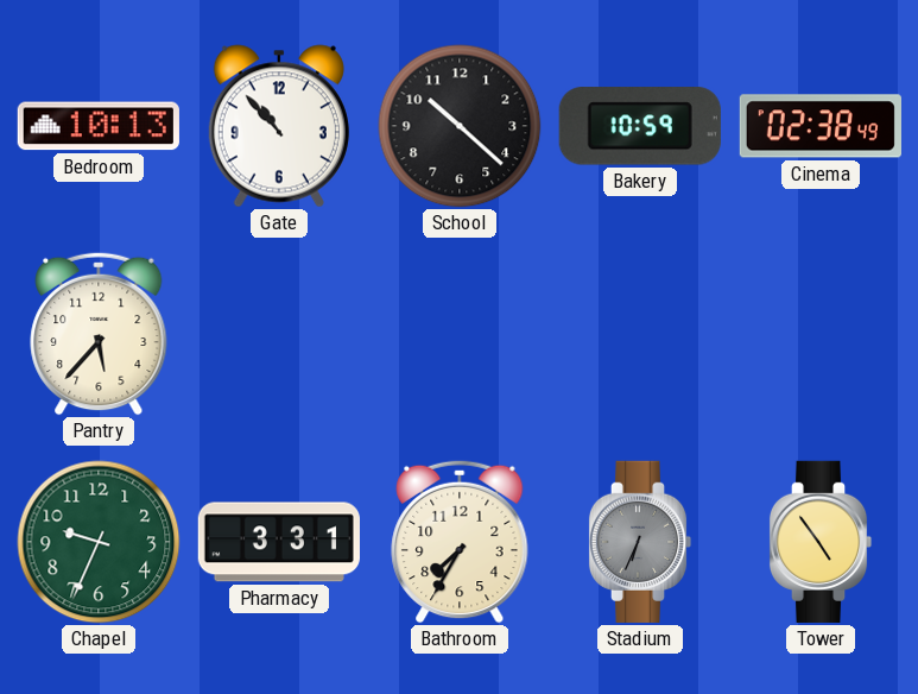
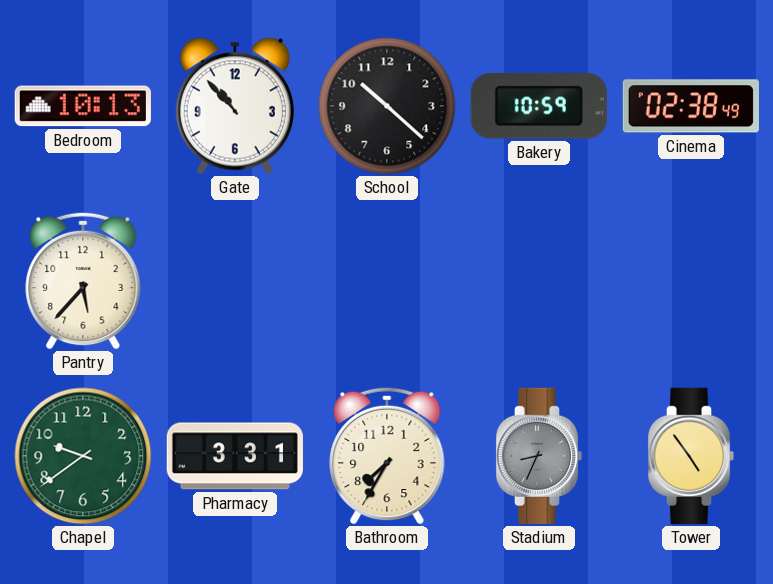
Chapel: 9:34 -> 9:39 (83, 456)
Stadium: 6:34 -> 8:34 (539, 456)
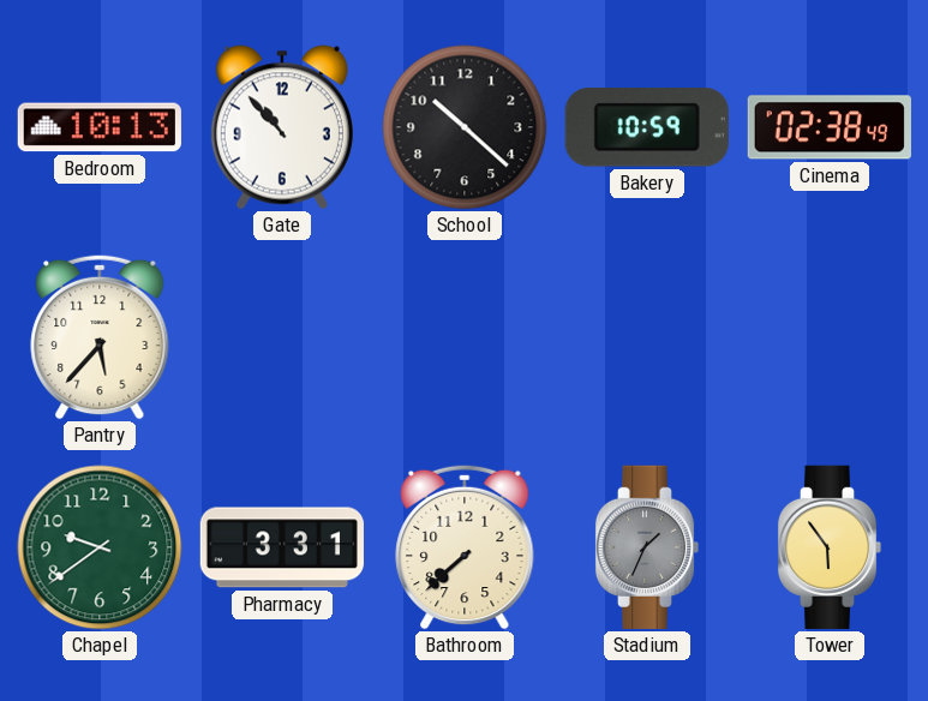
Bathroom: 7:35 -> 7:38 (465, 547)
Stadium: 8:34 -> 1:34 (647, 547)
Tower: 4:54 -> 5:54 (830, 547)
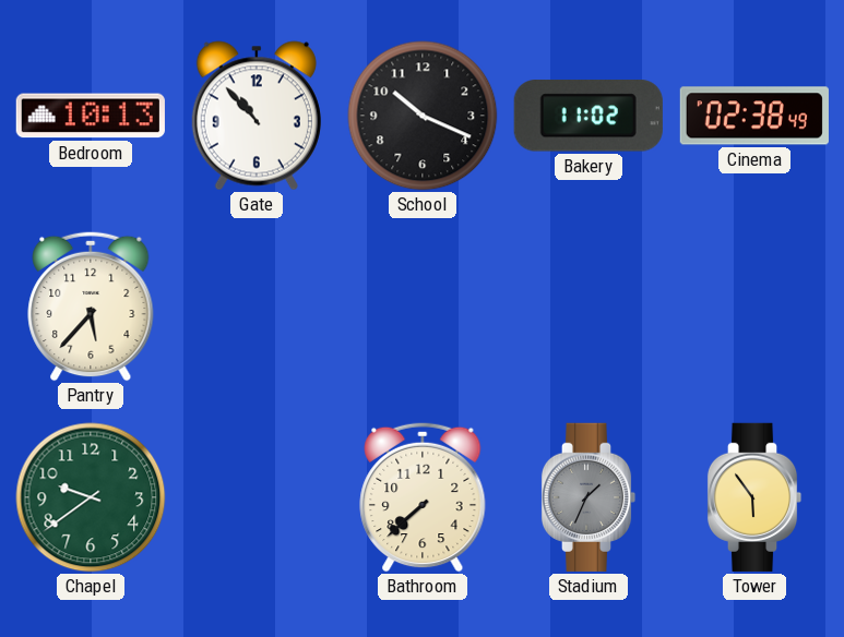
School: 10:22 -> 10:19 (423, 116)
Bakery: 10:59 -> 11:02 (589, 116)
Pharmacy: 3:31 -> none (282, 547)
